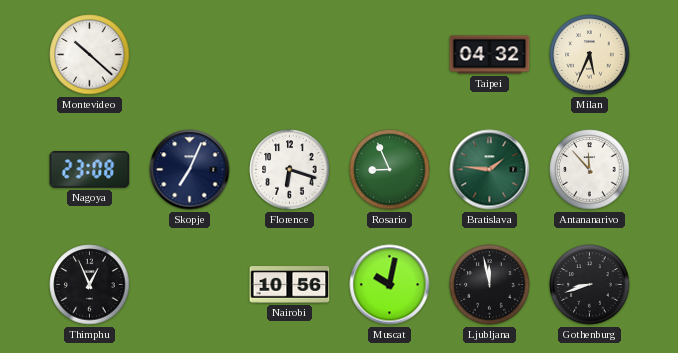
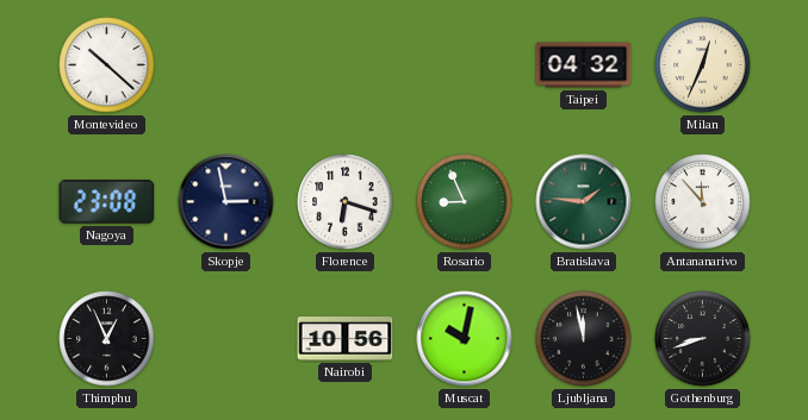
Milan: 5:34 -> 12:34 (703, 65)
Skopje: 7:04 -> 2:58 (226, 202)
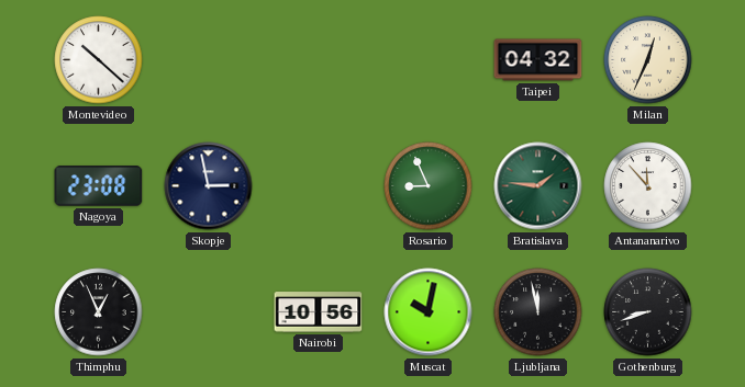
Florence: 6:18 -> none (346, 202)
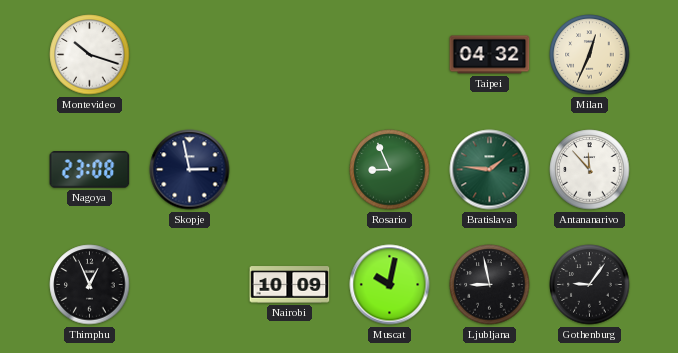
Montevideo: 10:22 -> 10:18 (90, 55)
Nairobi: 10:56 -> 10:09 (290, 285)
Ljubljana: 11:58 -> 8:58 (490, 285)
Gothenburg: 8:42 -> 9:06 (590, 285)
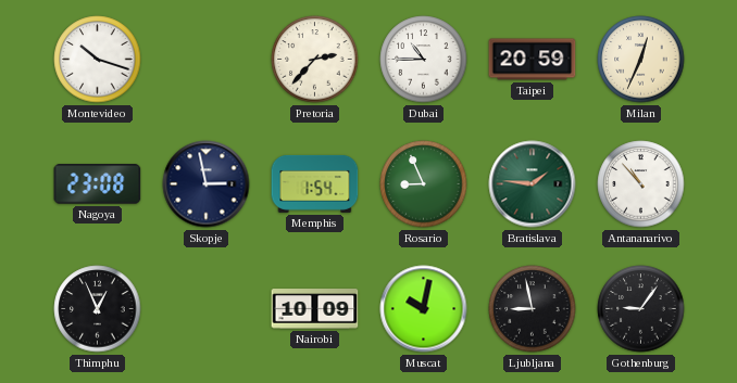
Pretoria: none -> 2:37 (315, 60)
Dubai: none -> 10:45 (424, 60)
Taipei: 04:32 -> 20:59 (533, 60)
Memphis: none -> 1:54 (315, 183)
Antananarivo: 11:53 -> 10:53 (641, 184)
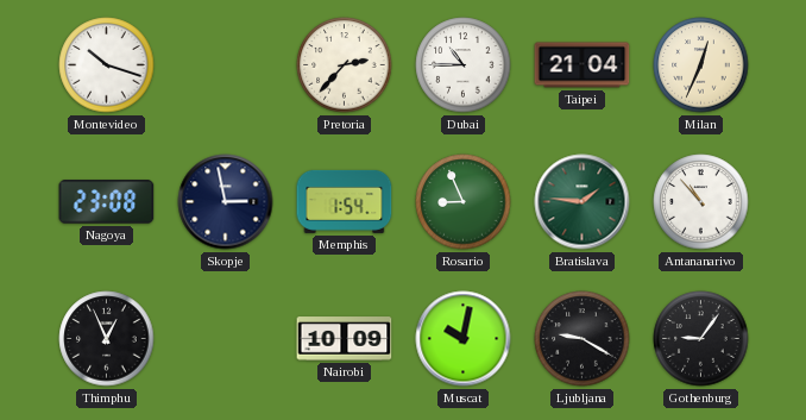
Taipei: 20:59 -> 21:04 (583, 65)
Ljubljana: 8:58 -> 9:20 (583, 339)
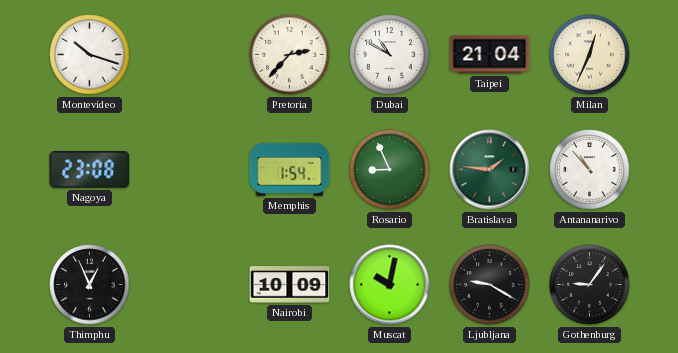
Dubai: 10:45 -> 10:50 (390, 55)
Skopje: 2:58 -> none (226, 202)
